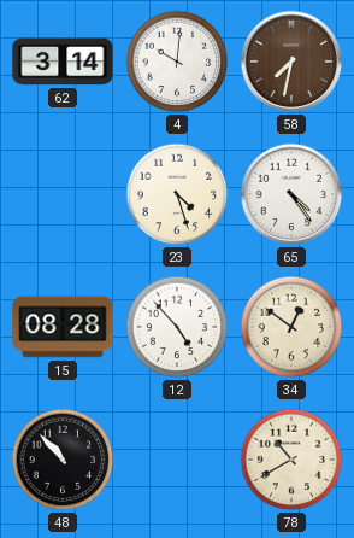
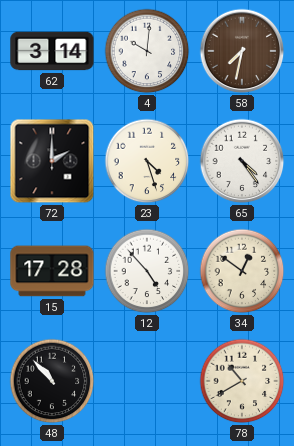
72: none -> 2:00 (52, 161)
15: 08:28 -> 17:28 (52, 271)
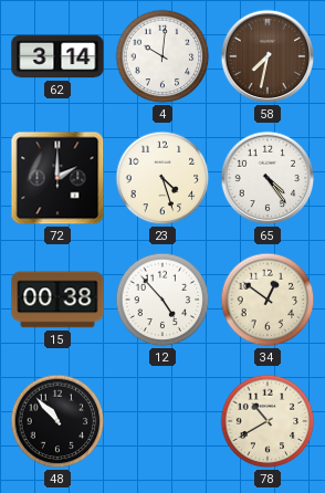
15: 17:28 -> 00:38 (57, 300)
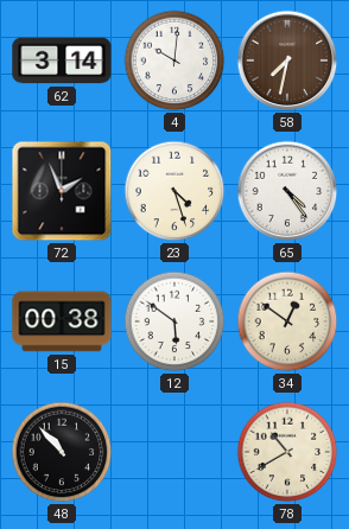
72: 2:00 -> 1:56 (62, 191)
12: 4:53 -> 5:51 (174, 321)
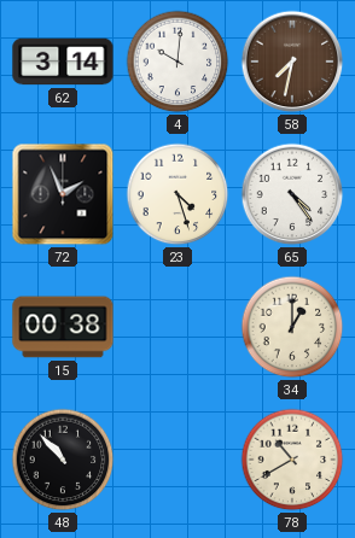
12: 5:51 -> none (174, 321)
34: 12:51 -> 1:00 (292, 327)
